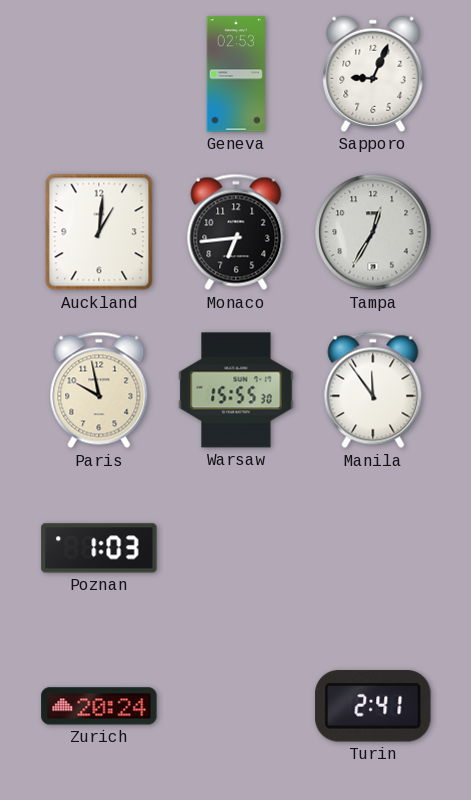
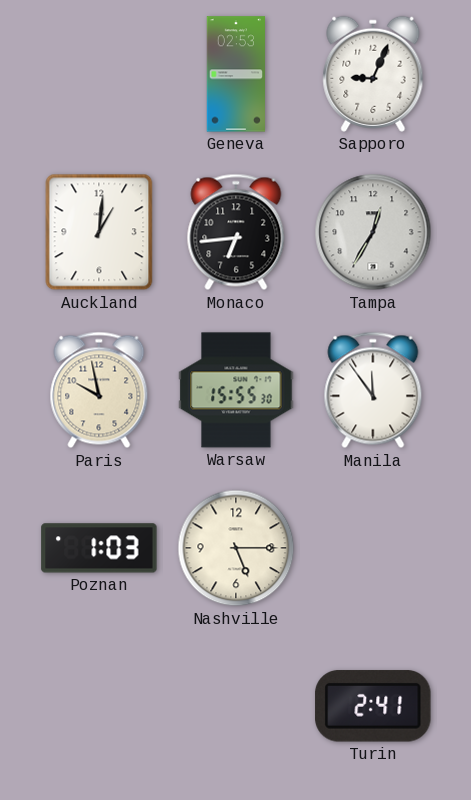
Nashville: none -> 5:15 (236, 548)
Zurich: 20:24 -> none (99, 706)
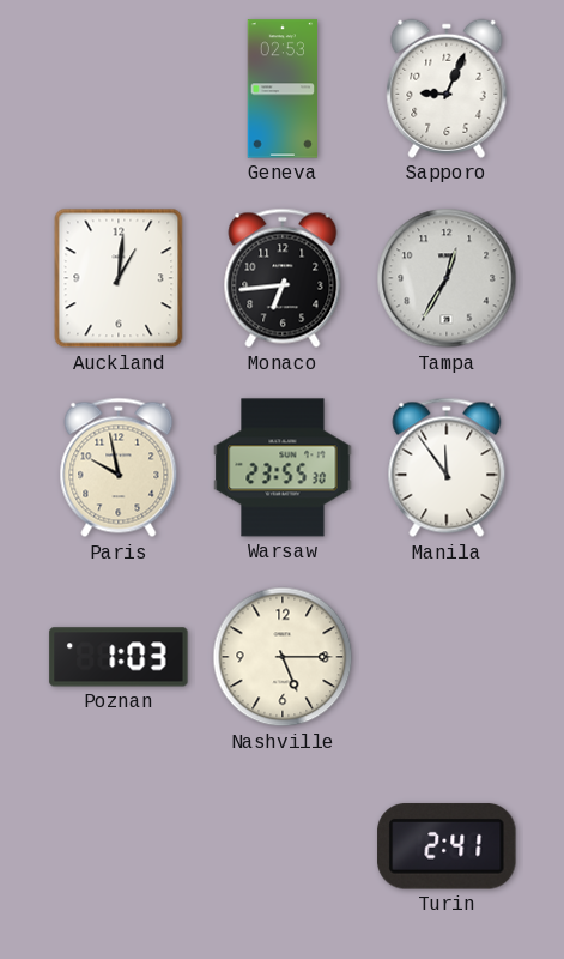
Warsaw: 15:55 -> 23:55 (283, 468)
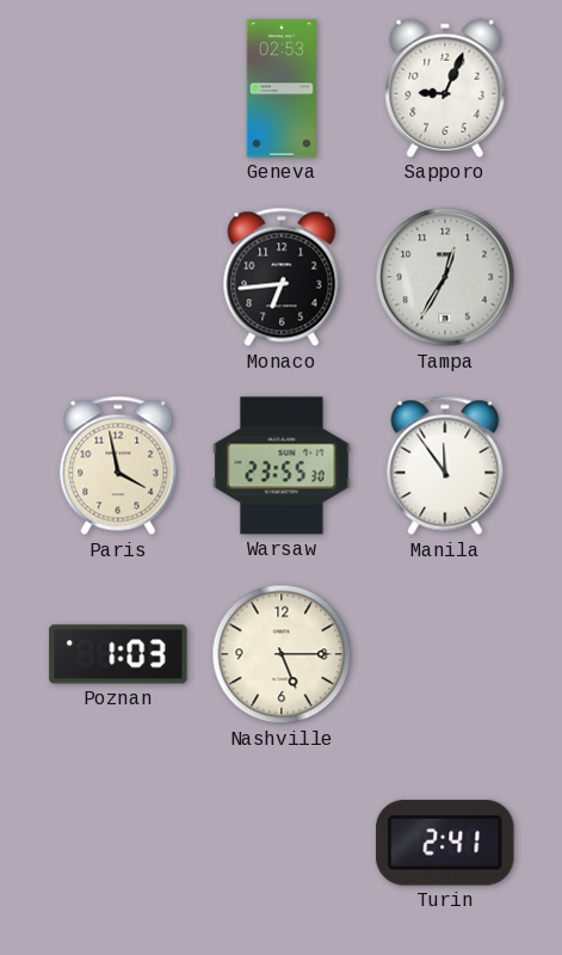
Auckland: 1:01 -> none (119, 278)
Paris: 9:58 -> 3:58 (118, 466)
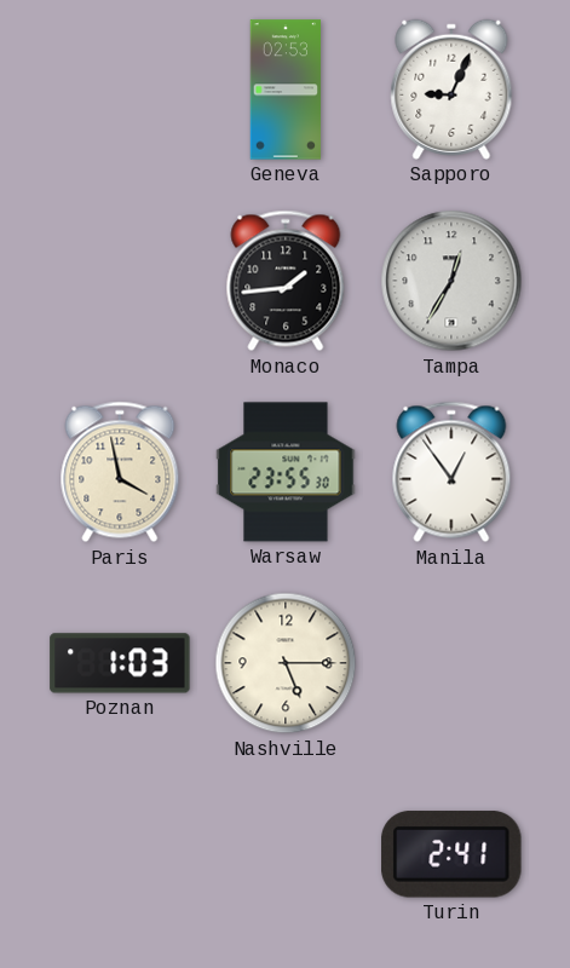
Monaco: 6:44 -> 1:44 (286, 281)
Manila: 11:54 -> 12:54 (451, 472)
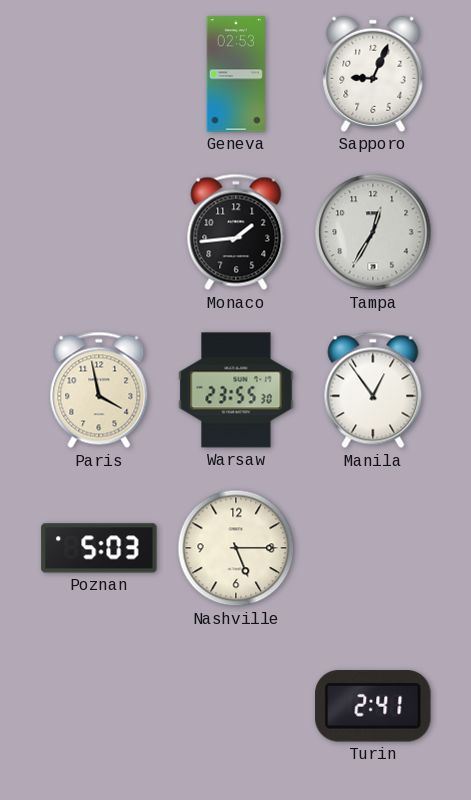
Poznan: 1:03 -> 5:03 (99, 548)
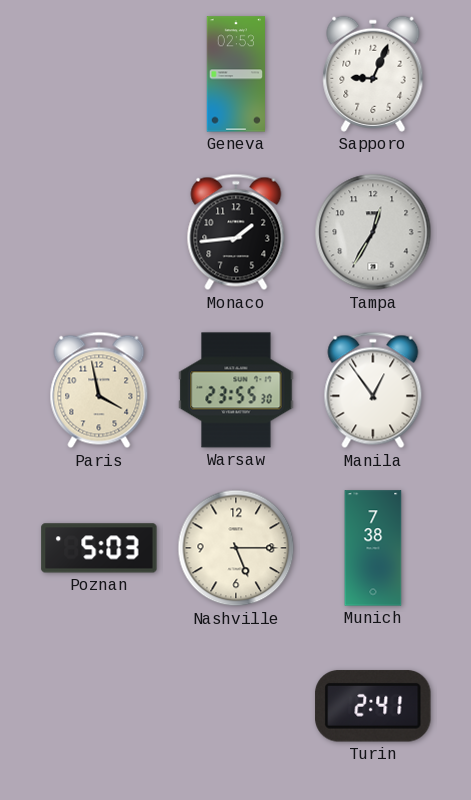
Munich: none -> 7:38 (373, 548)
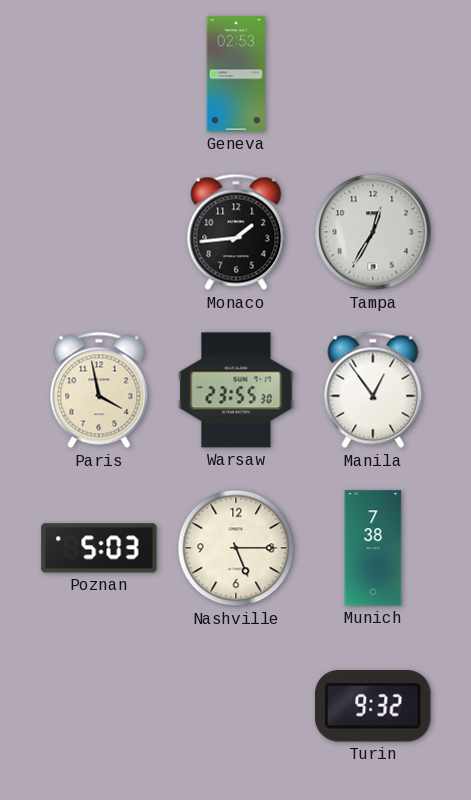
Sapporo: 9:04 -> none (373, 74)
Turin: 2:41 -> 9:32 (373, 706)
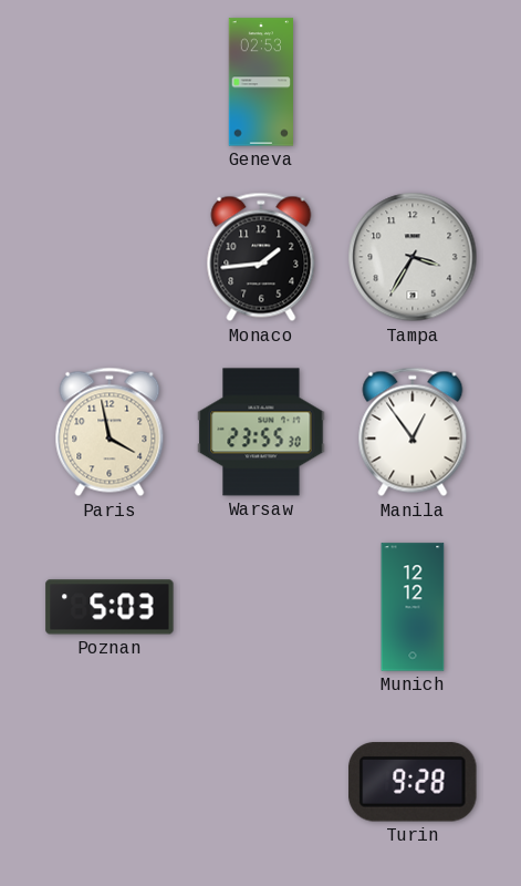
Tampa: 12:35 -> 3:35 (413, 257)
Nashville: 5:15 -> none (236, 548)
Munich: 7:38 -> 12:12 (413, 607)
Turin: 9:32 -> 9:28 (413, 782)
